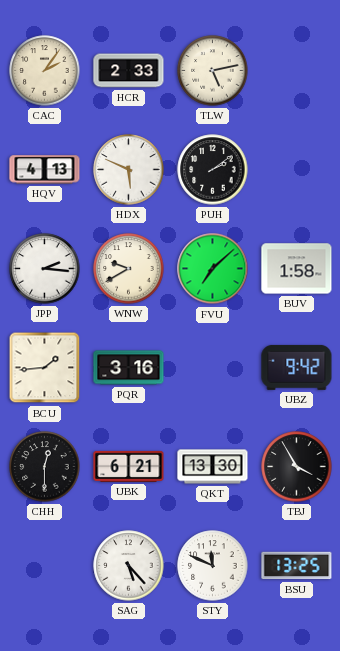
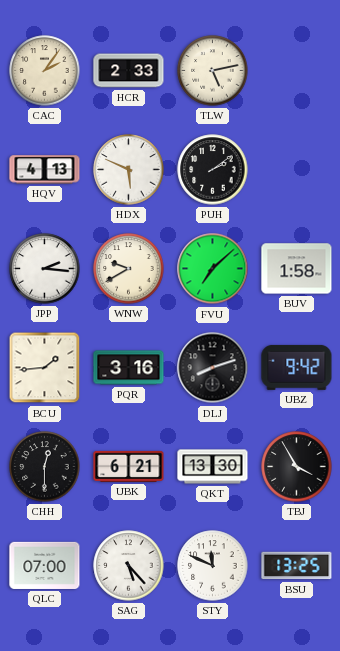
DLJ: none -> 8:12 (213, 368)
QLC: none -> 07:00 (45, 565)
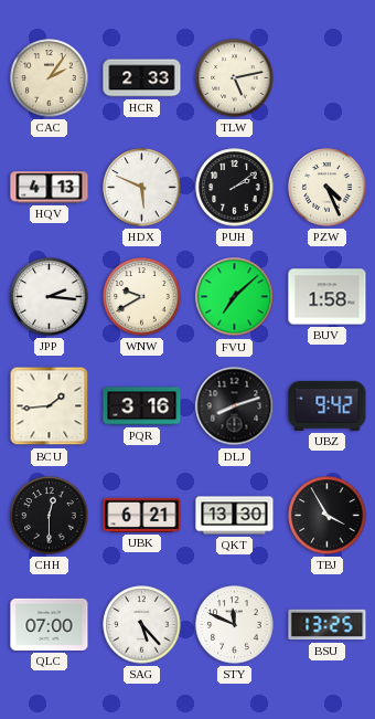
PZW: none -> 4:26 (328, 188)
